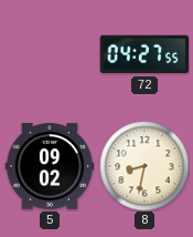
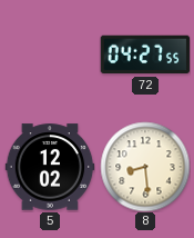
5: 09:02 -> 12:02 (50, 167)
8: 8:32 -> 8:29 (145, 167)
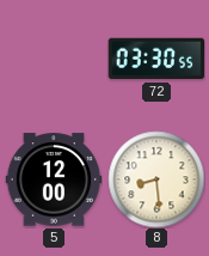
72: 04:27 -> 03:30 (156, 59)
5: 12:02 -> 12:00 (54, 179)
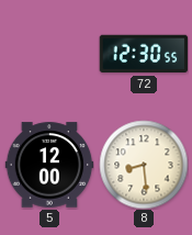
72: 03:30 -> 12:30 (144, 54)
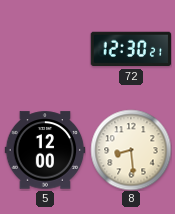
72: 12:30:55 -> 12:30:21 (131, 49)
